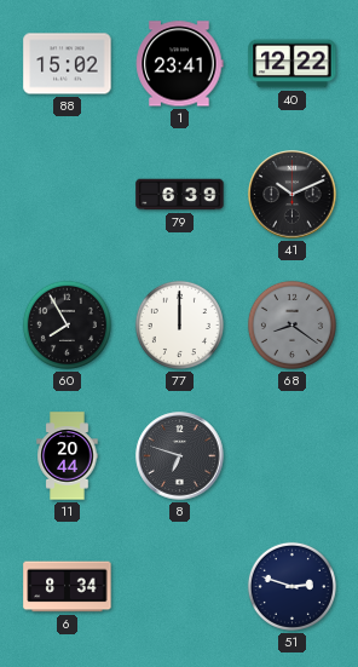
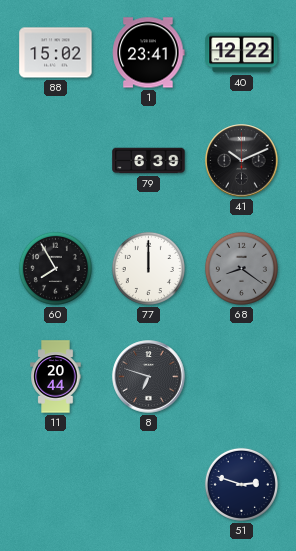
6: 8:34 -> none (68, 587)
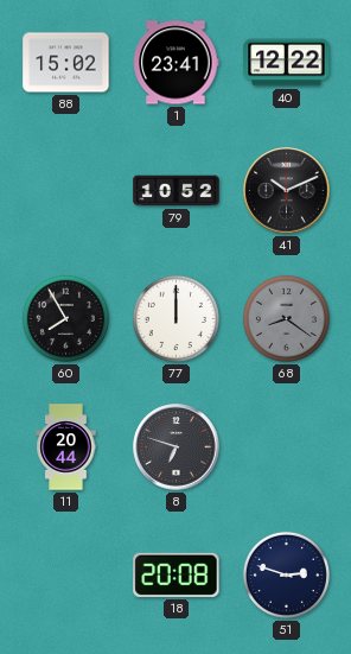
79: 6:39 -> 10:52 (177, 191)
18: none -> 20:08 (177, 574)
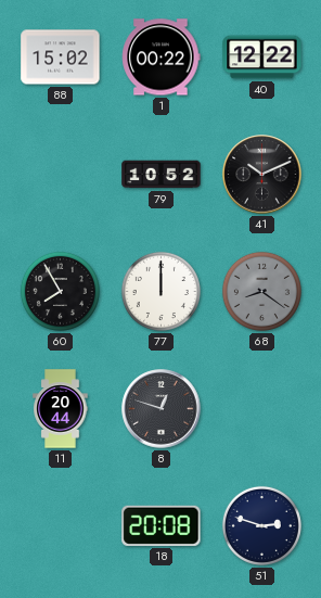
1: 23:41 -> 00:22 (162, 58)
8: 6:48 -> 12:48 (162, 409)
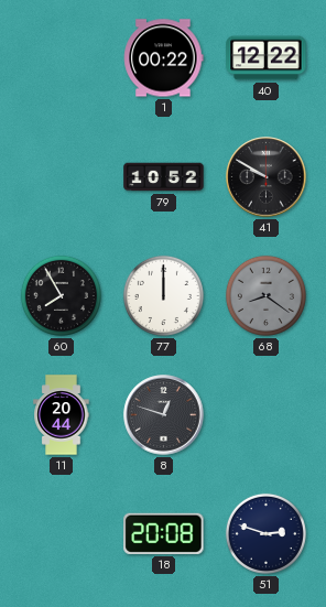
88: 15:02 -> none (61, 58)
41: 10:11 -> 9:50 (267, 177)
